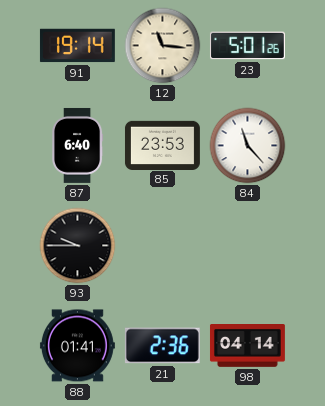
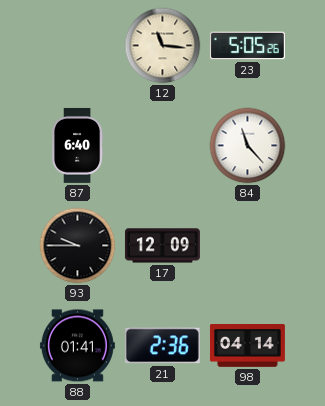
91: 19:14 -> none (77, 46)
23: 5:01 -> 5:05 (247, 46)
85: 23:53 -> none (162, 145)
17: none -> 12:09 (162, 246)
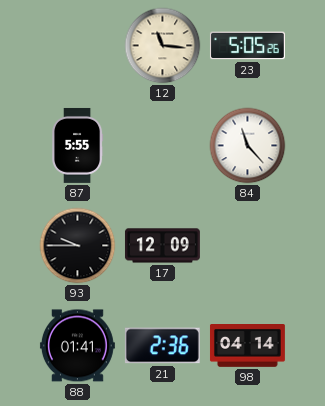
87: 6:40 -> 5:55 (78, 145)
